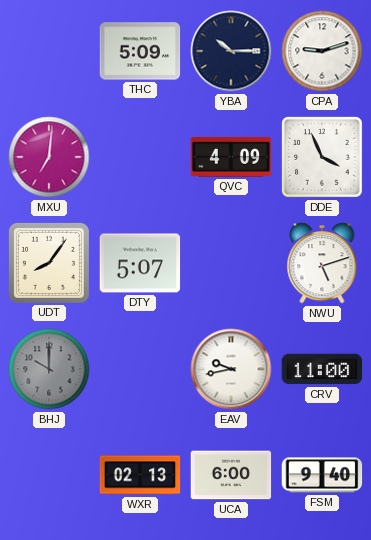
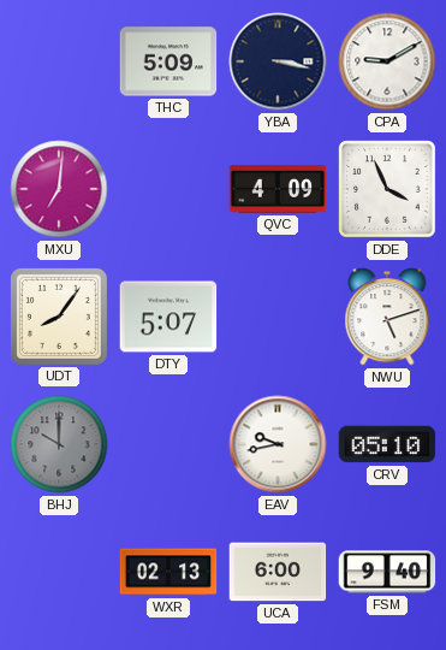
YBA: 10:15 -> 3:17 (278, 61)
CPA: 9:12 -> 9:10 (387, 61)
CRV: 11:00 -> 05:10 (387, 444)
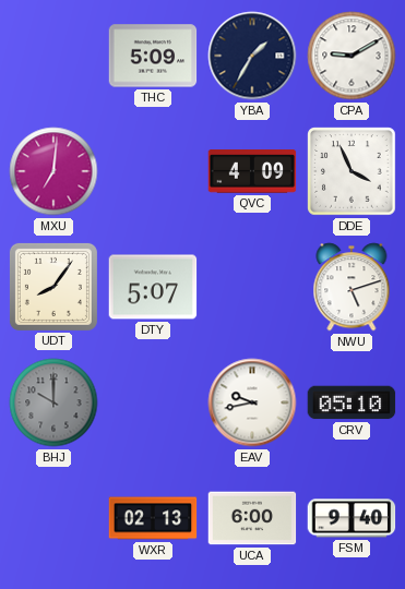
YBA: 3:17 -> 1:35 (252, 56)
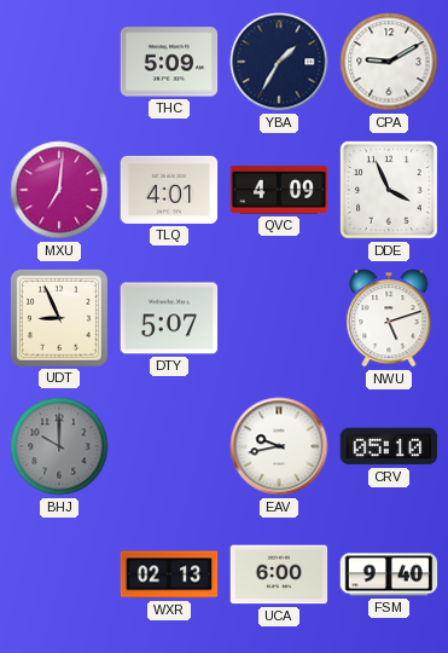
TLQ: none -> 4:01 (169, 190)
UDT: 8:06 -> 8:56 (59, 318)
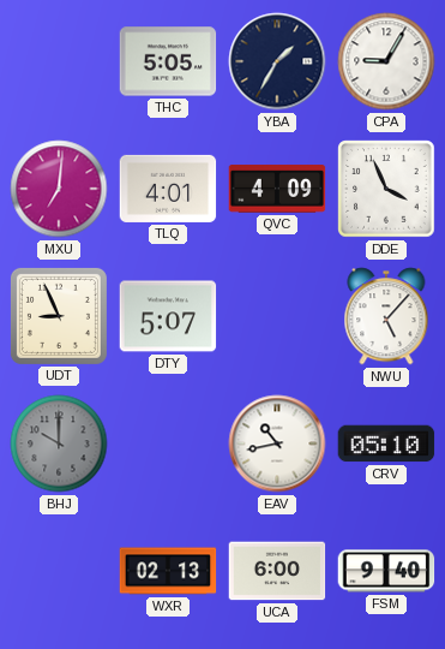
THC: 5:09 -> 5:05 (168, 61)
CPA: 9:10 -> 9:05 (386, 61)
NWU: 5:12 -> 5:07 (386, 316)
EAV: 9:43 -> 10:43 (277, 443)
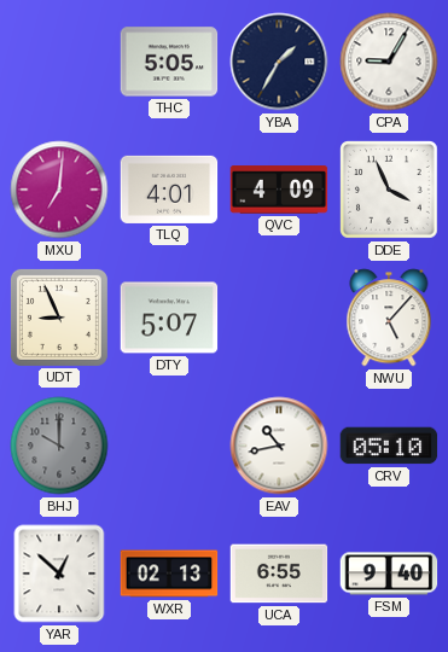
YAR: none -> 12:52 (59, 574)
UCA: 6:00 -> 6:55 (279, 574)
